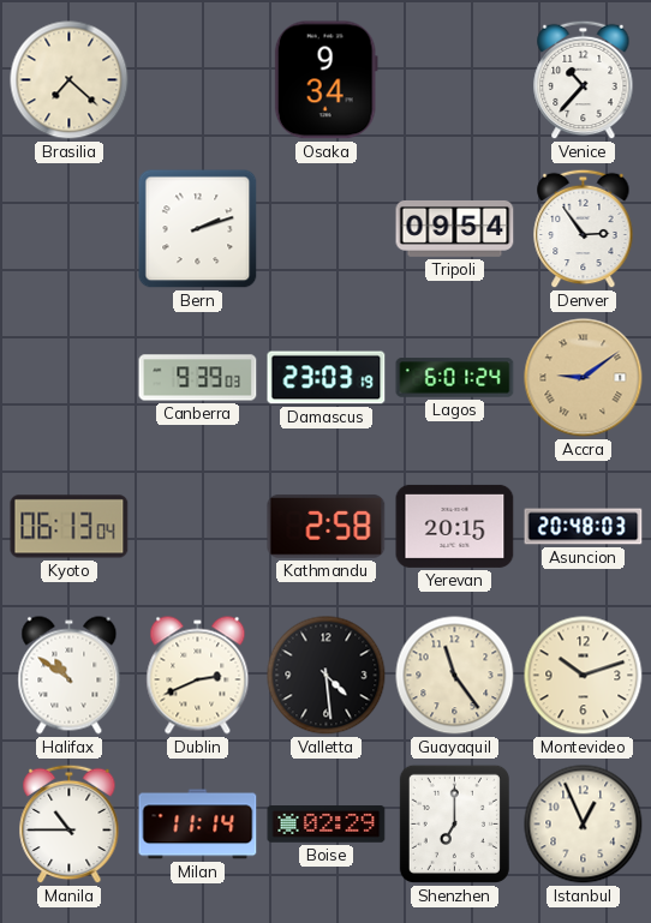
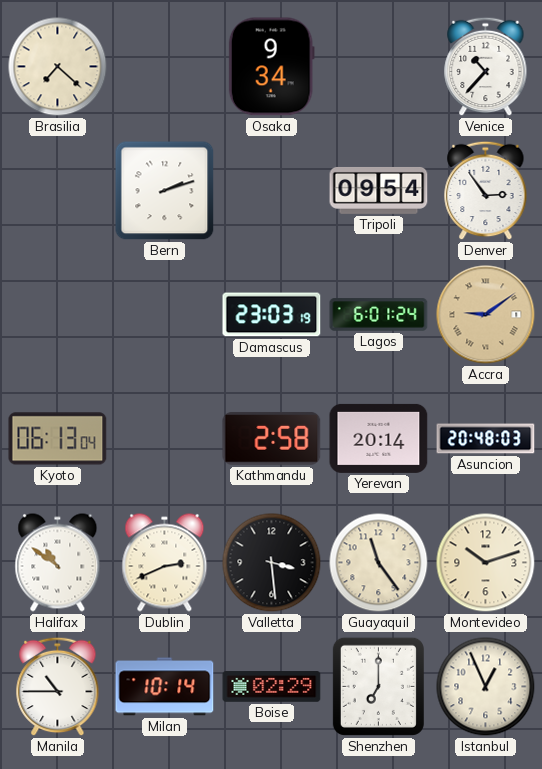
Canberra: 9:39 -> none (198, 378)
Yerevan: 20:15 -> 20:14 (379, 438)
Valletta: 4:29 -> 3:29 (272, 563)
Milan: 11:14 -> 10:14 (165, 687)
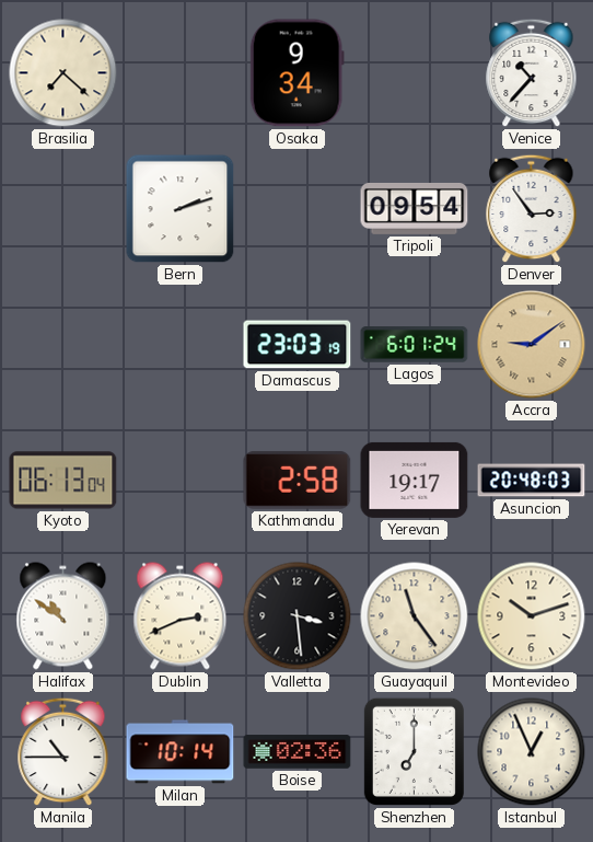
Yerevan: 20:14 -> 19:17 (415, 480)
Boise: 02:29 -> 02:36 (298, 752)
